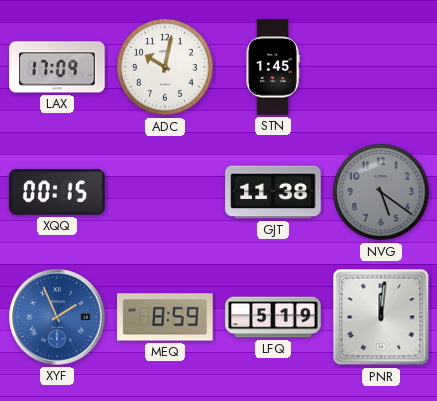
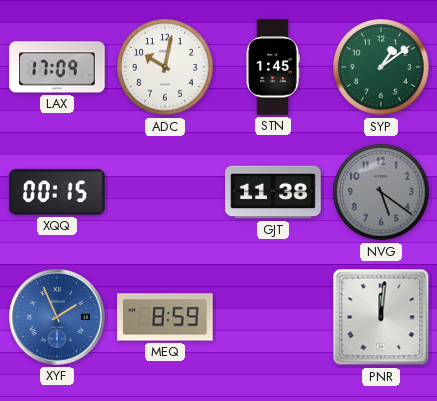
SYP: none -> 1:09 (381, 67)
LFQ: 5:19 -> none (273, 317)
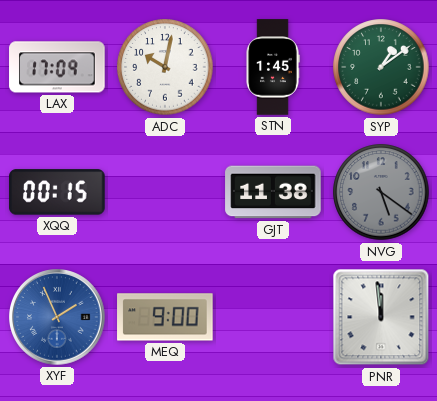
MEQ: 8:59 -> 9:00 (165, 317)
PNR: 12:01 -> 11:59 (381, 317)
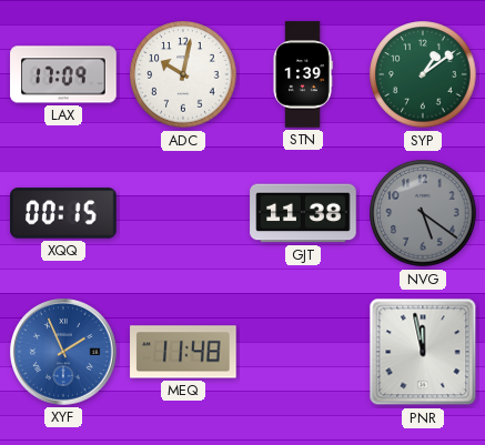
STN: 1:45 -> 1:39 (303, 74)
MEQ: 9:00 -> 11:48 (183, 352)
PNR: 11:59 -> 11:58 (423, 352)
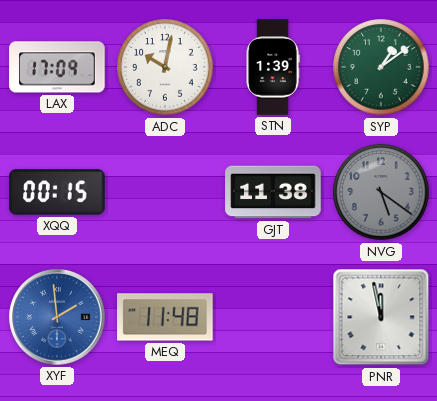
XYF: 1:56 -> 1:59 (58, 318)
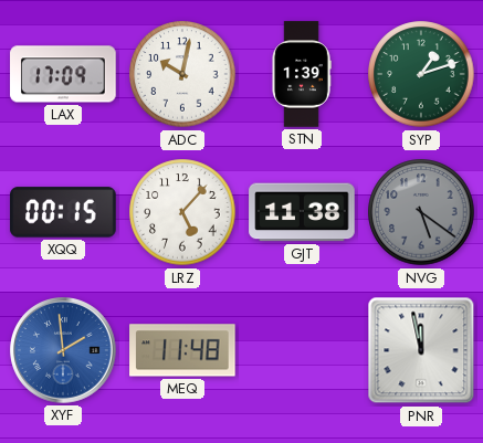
SYP: 1:09 -> 1:12 (421, 74)
LRZ: none -> 5:07 (182, 212)
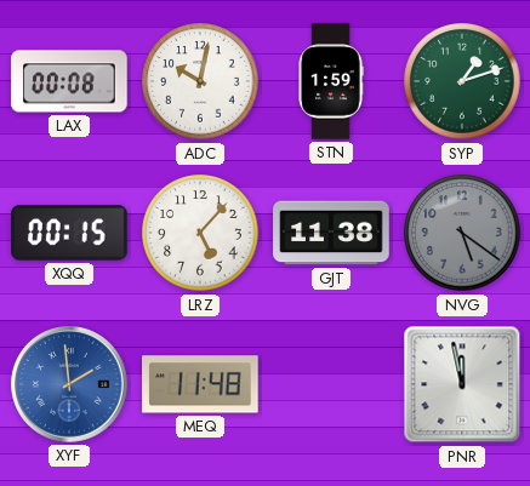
LAX: 17:09 -> 00:08 (69, 81)
STN: 1:39 -> 1:59 (331, 81)
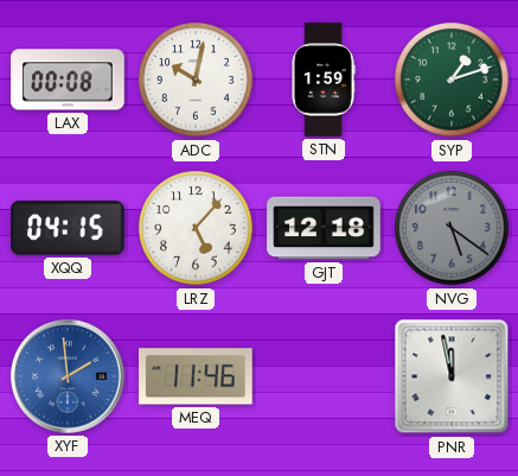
XQQ: 00:15 -> 04:15 (68, 228)
GJT: 11:38 -> 12:18 (324, 228)
MEQ: 11:48 -> 11:46 (196, 376)
